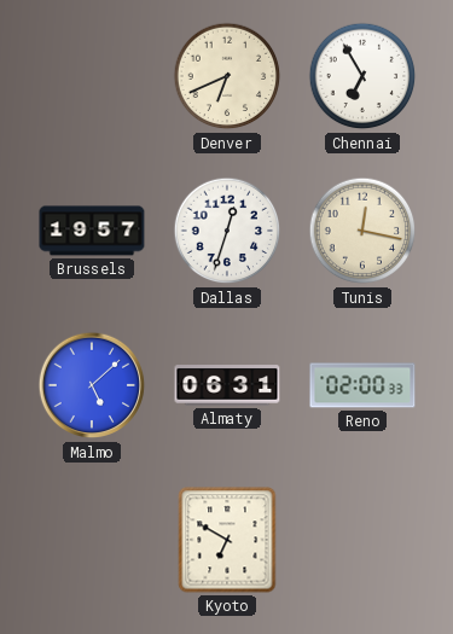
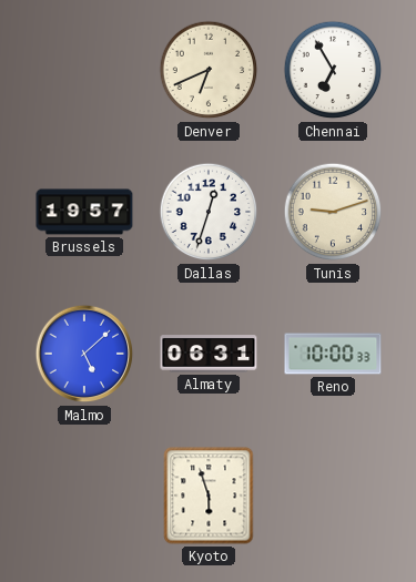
Tunis: 12:17 -> 9:12 (333, 212)
Reno: 02:00 -> 10:00 (333, 354)
Kyoto: 6:50 -> 5:57 (209, 496)
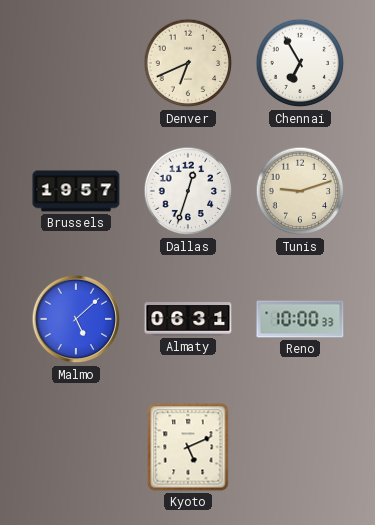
Kyoto: 5:57 -> 5:11 (188, 447)
